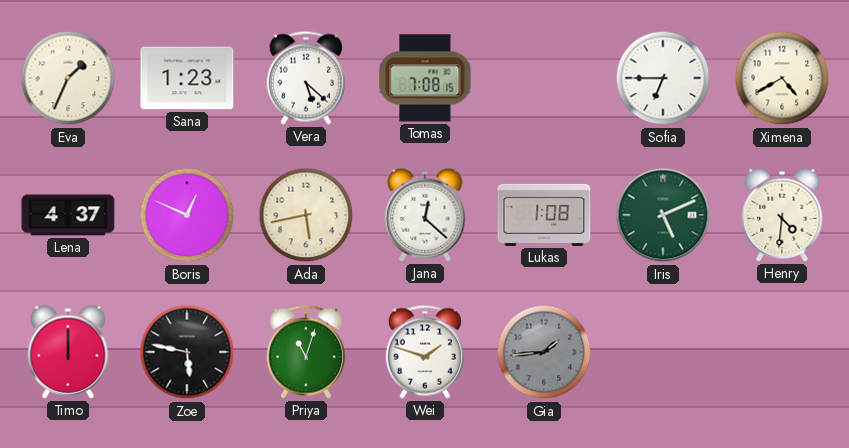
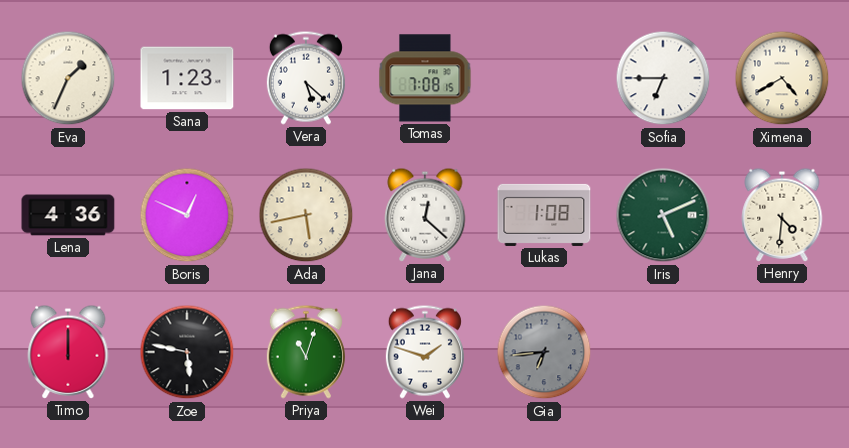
Lena: 4:37 -> 4:36 (68, 215)
Gia: 1:44 -> 6:44 (544, 352)
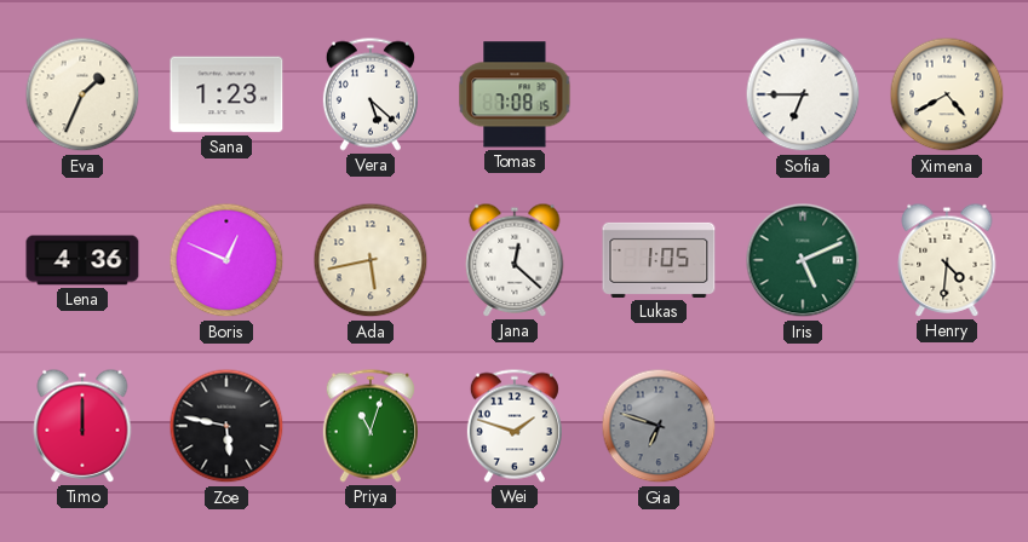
Lukas: 1:08 -> 1:05 (659, 260)
Gia: 6:44 -> 6:48 (659, 426)
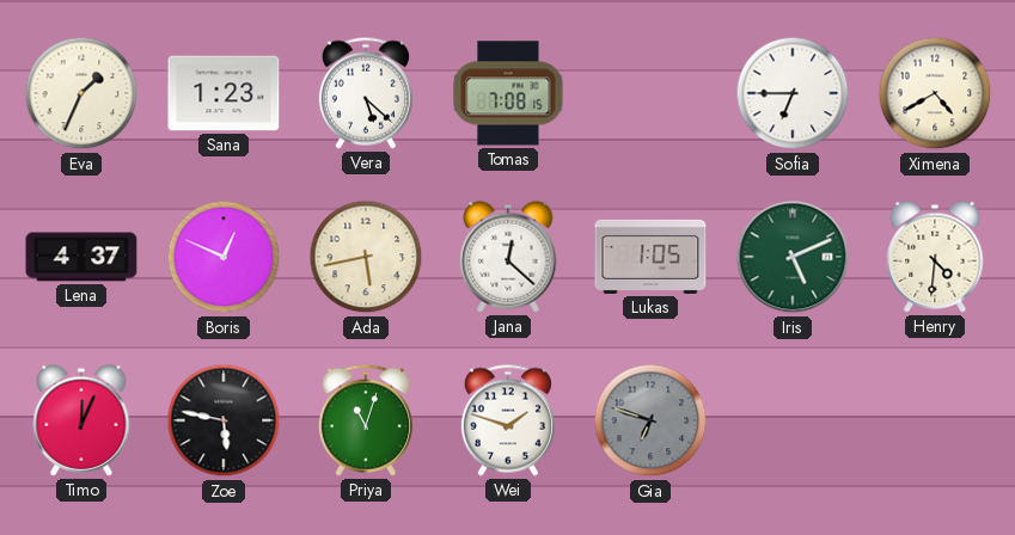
Lena: 4:36 -> 4:37 (81, 257)
Timo: 12:00 -> 12:04 (81, 420)
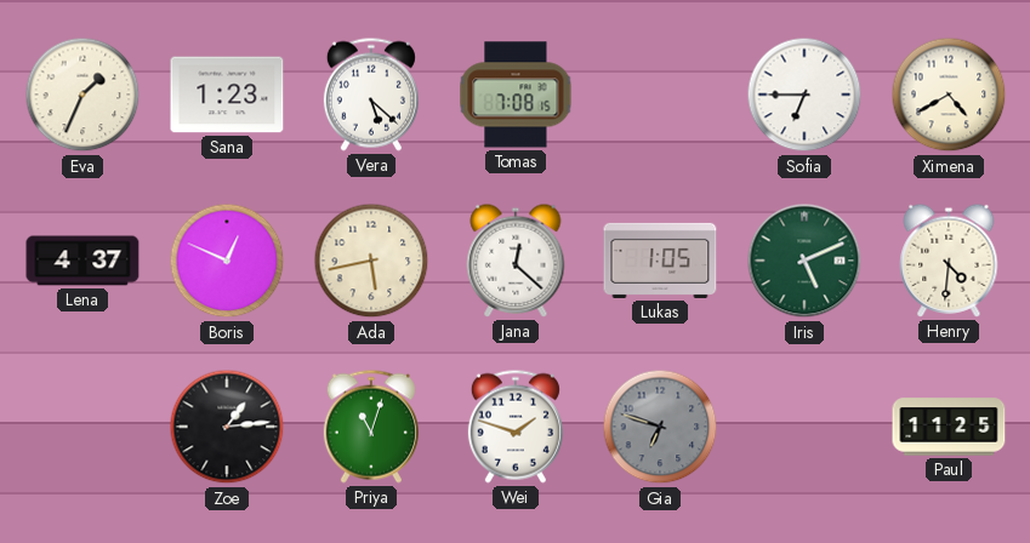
Timo: 12:04 -> none (81, 420)
Zoe: 5:47 -> 1:14 (227, 427)
Paul: none -> 11:25 (949, 427)
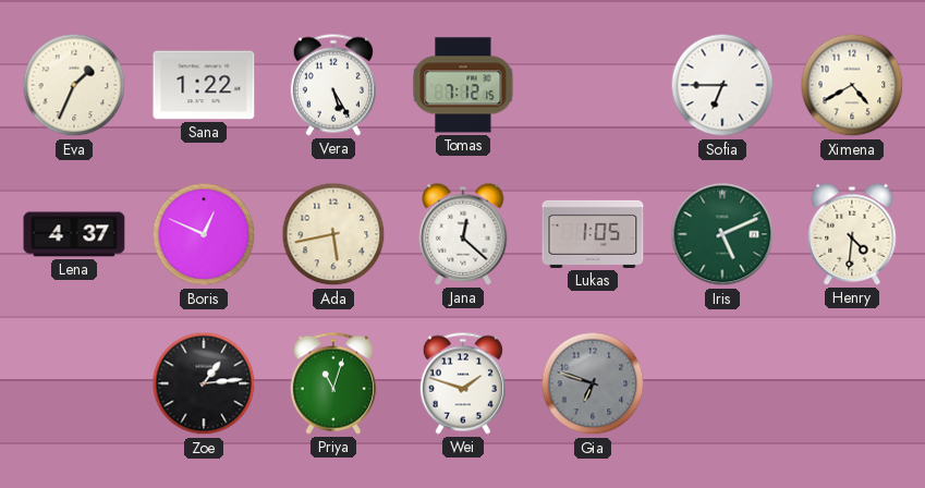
Sana: 1:23 -> 1:22 (204, 85)
Vera: 5:22 -> 5:25 (333, 85)
Tomas: 7:08 -> 7:12 (463, 85)
Paul: 11:25 -> none (949, 427)
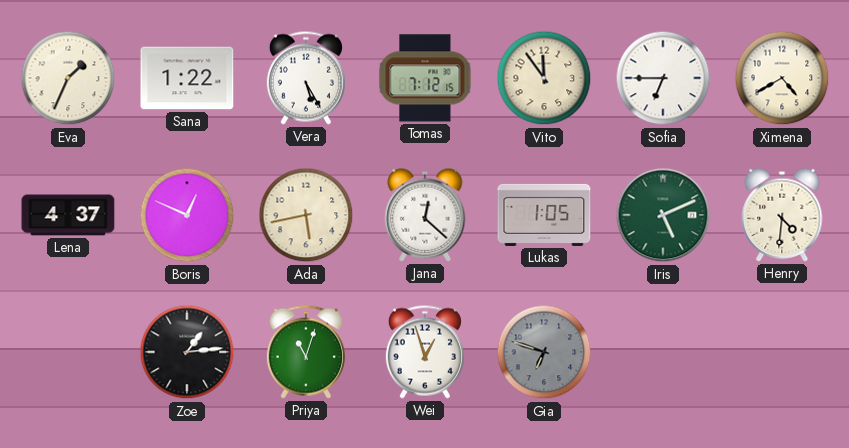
Vito: none -> 11:54 (544, 78)
Wei: 1:48 -> 12:57 (425, 352)
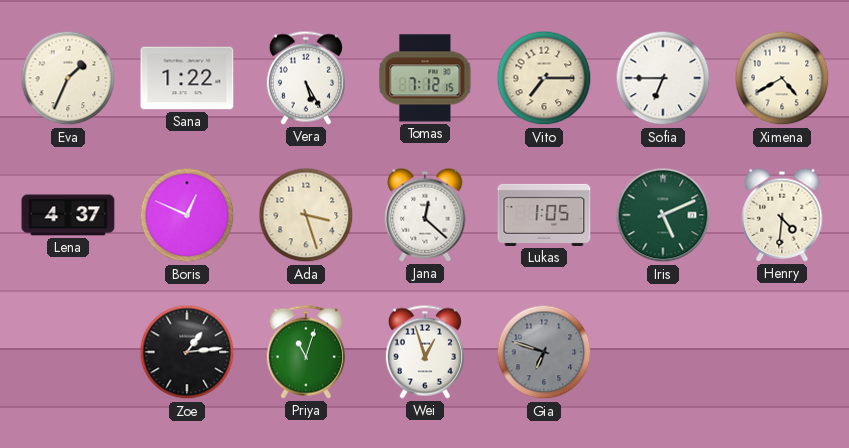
Vito: 11:54 -> 7:15 (544, 78)
Ada: 5:43 -> 3:27 (306, 215)
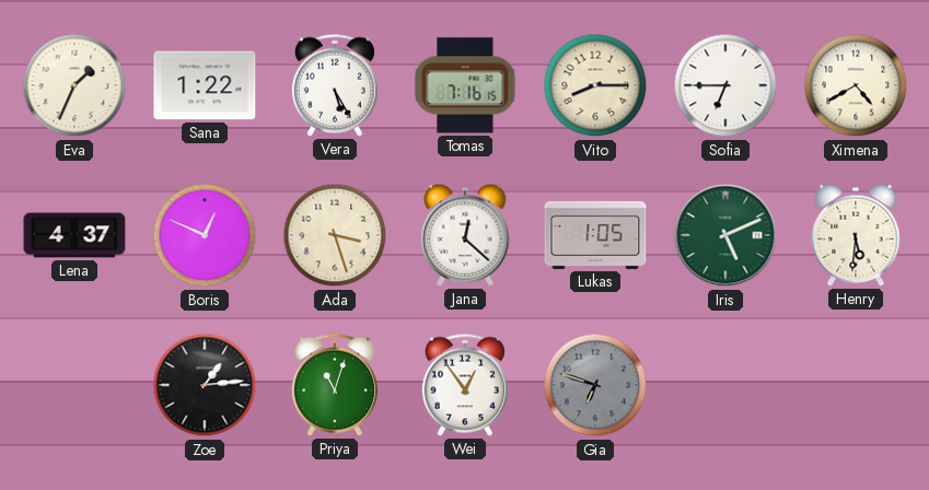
Tomas: 7:12 -> 7:16 (465, 85)
Vito: 7:15 -> 8:15 (595, 85)
Henry: 4:31 -> 5:31 (856, 235)
Wei: 12:57 -> 12:54 (465, 385)
